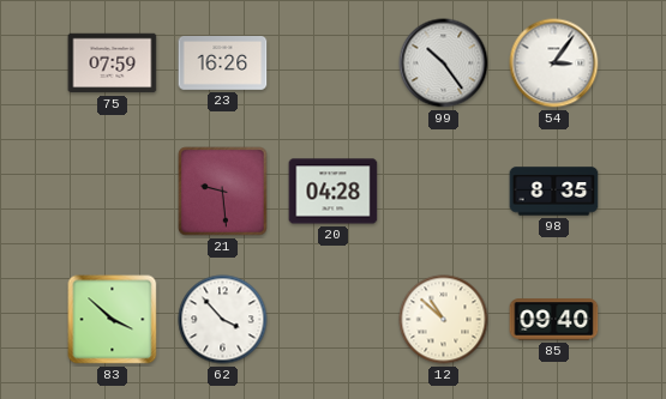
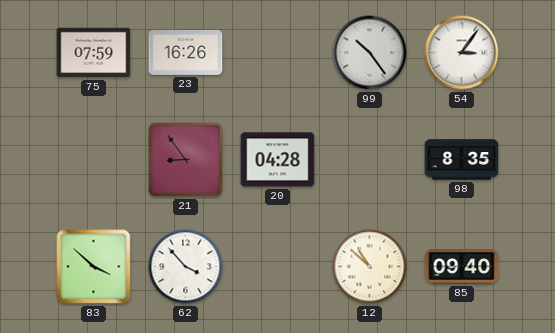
21: 9:29 -> 8:54 (186, 160)
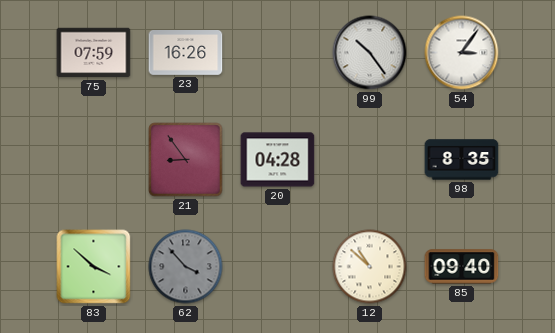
62 dial: white -> grey (186, 267)
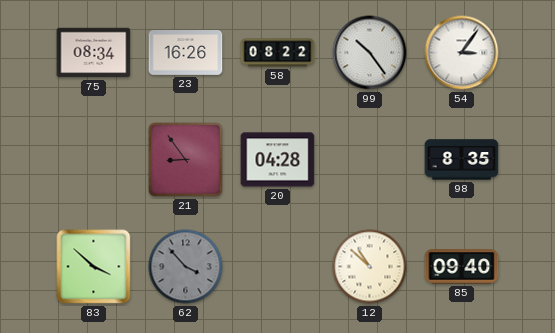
75: 07:59 -> 08:34 (94, 53)
58: none -> 08:22 (278, 53)
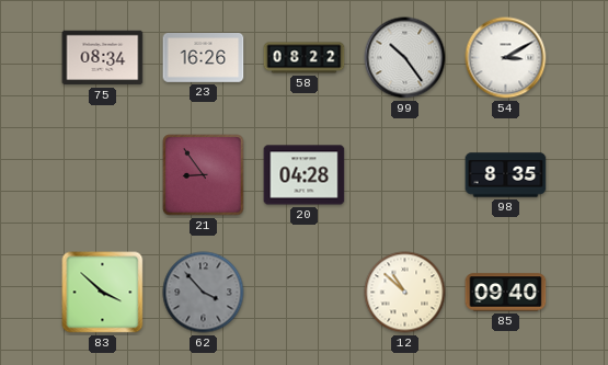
54: 3:06 -> 3:10 (506, 58)
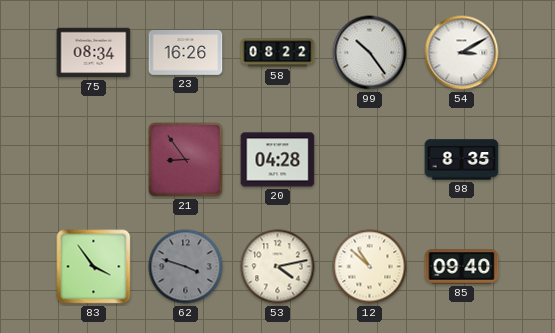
83: 3:52 -> 3:54 (94, 267)
62: 3:53 -> 3:48 (186, 267)
53: none -> 4:13 (278, 267)
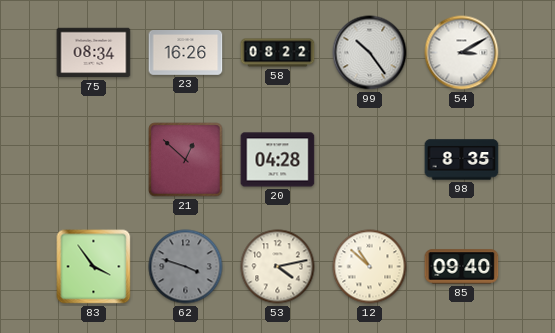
21: 8:54 -> 12:52 (186, 160)
